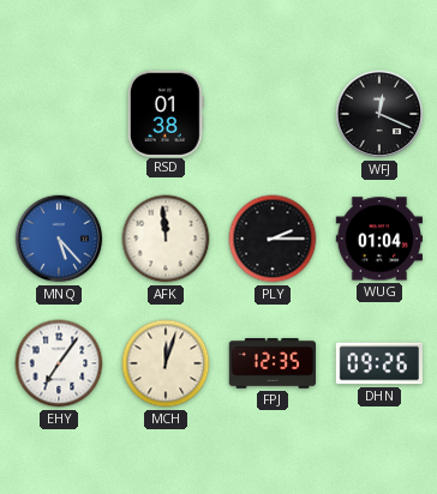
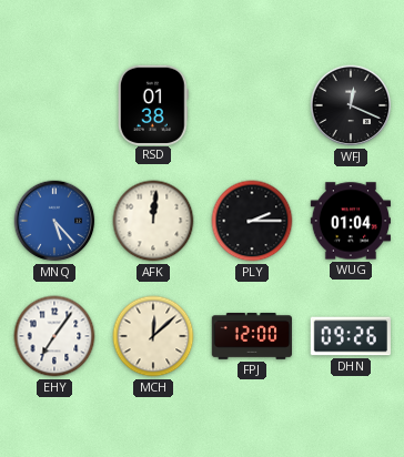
AFK: 11:59 -> 12:01 (153, 221)
MCH: 12:03 -> 12:08 (153, 336)
FPJ: 12:35 -> 12:00 (252, 337)
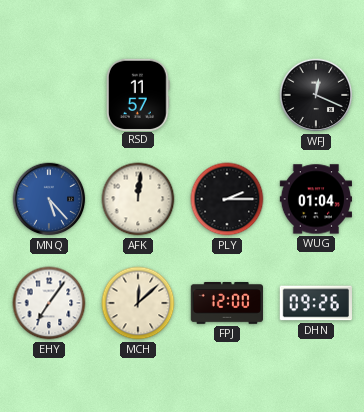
RSD: 01:38 -> 11:57 (138, 94)
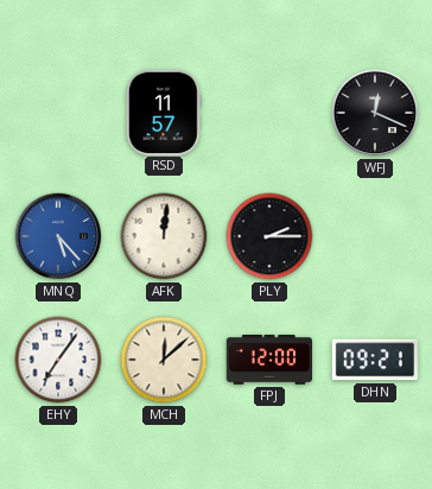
WUG: 01:04 -> none (315, 199)
DHN: 09:26 -> 09:21 (375, 360)
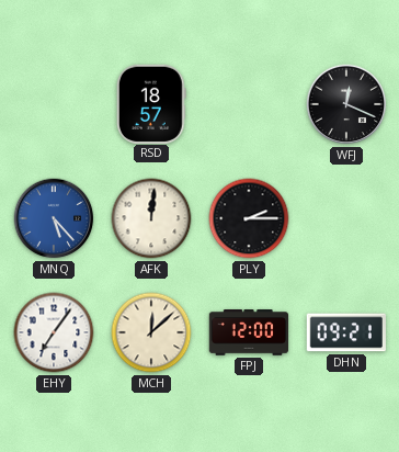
RSD: 11:57 -> 18:57 (151, 103)
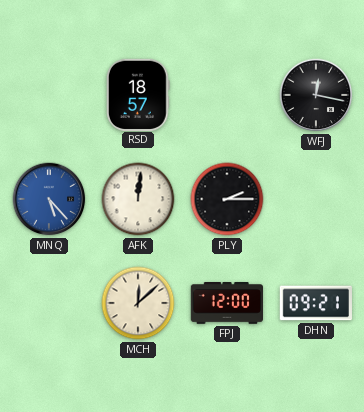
WFJ: 12:19 -> 12:17 (316, 95)
EHY: 7:06 -> none (54, 332)
